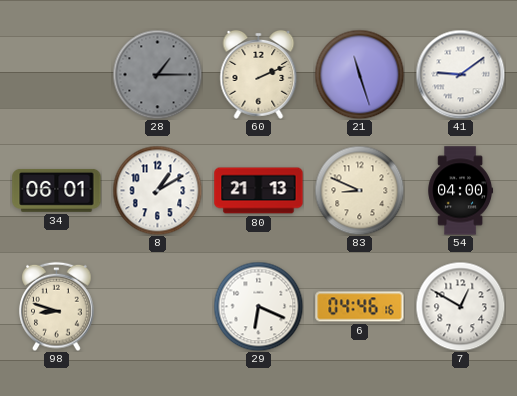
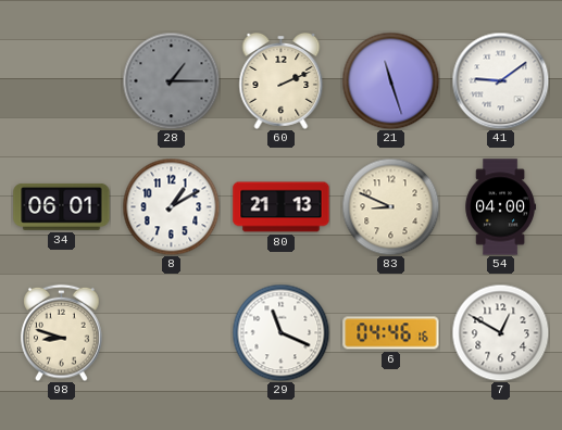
29: 6:19 -> 11:19 (280, 332)
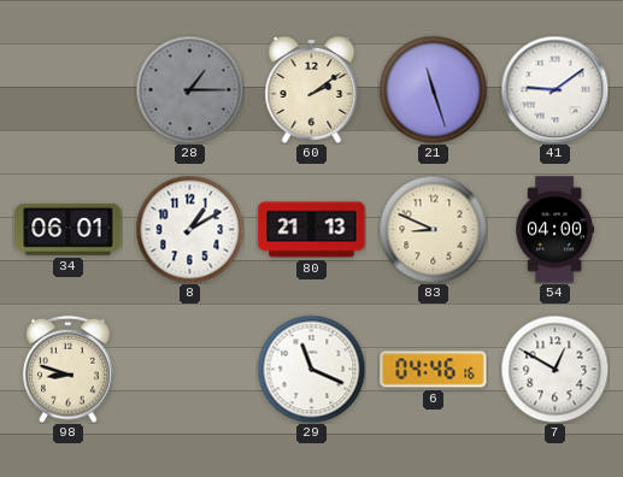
60: 2:11 -> 2:09 (312, 89)
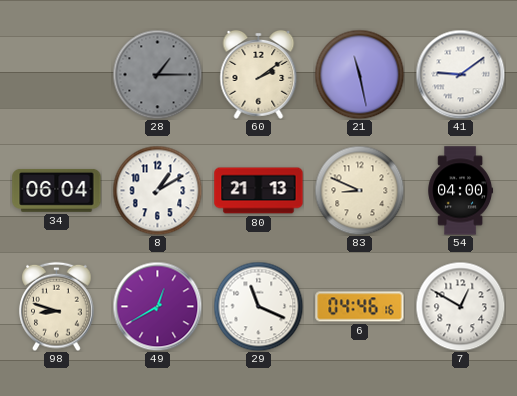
21: 11:27 -> 11:28 (359, 74)
34: 06:01 -> 06:04 (57, 190)
49: none -> 12:40 (157, 306)
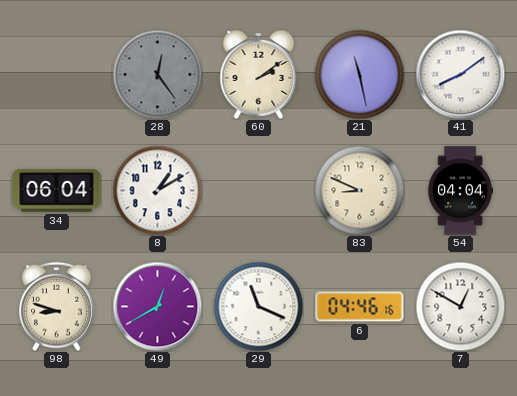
28: 1:15 -> 12:24 (157, 74)
41: 9:09 -> 8:09 (460, 74)
80: 21:13 -> none (259, 191)
54: 04:00 -> 04:04 (461, 191)
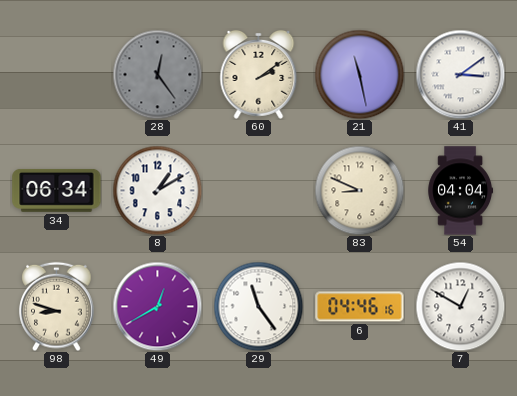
41: 8:09 -> 3:09 (460, 74)
34: 06:04 -> 06:34 (57, 190)
29: 11:19 -> 11:24 (258, 306)
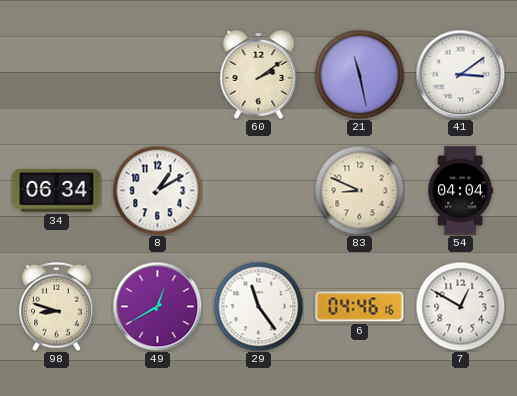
28: 12:24 -> none (157, 74)
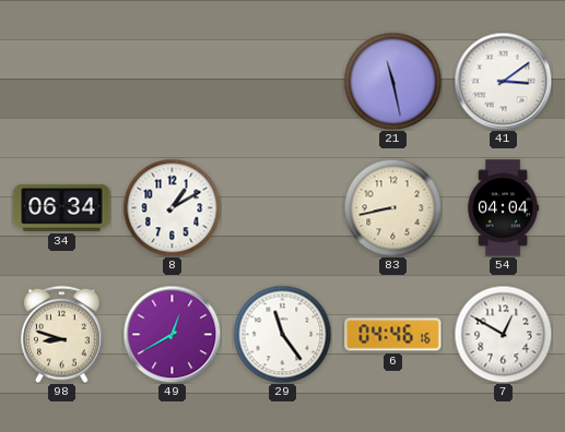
60: 2:09 -> none (259, 74)
83: 8:49 -> 8:43 (392, 207)
